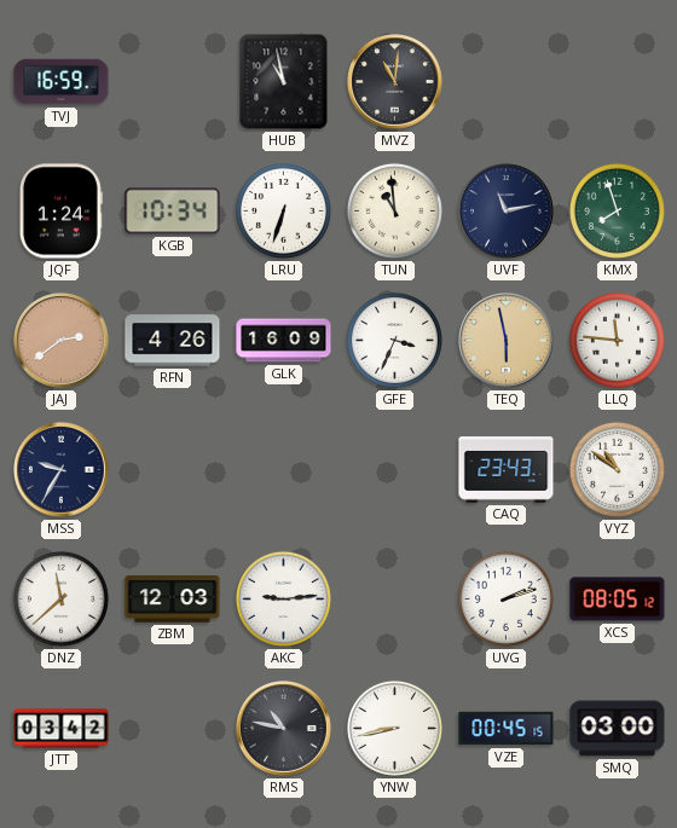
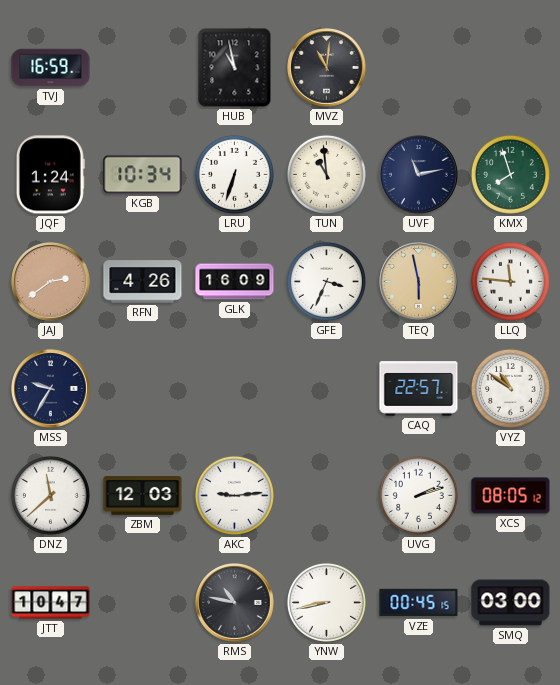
CAQ: 23:43 -> 22:57 (419, 389)
JTT: 03:42 -> 10:47 (51, 603)
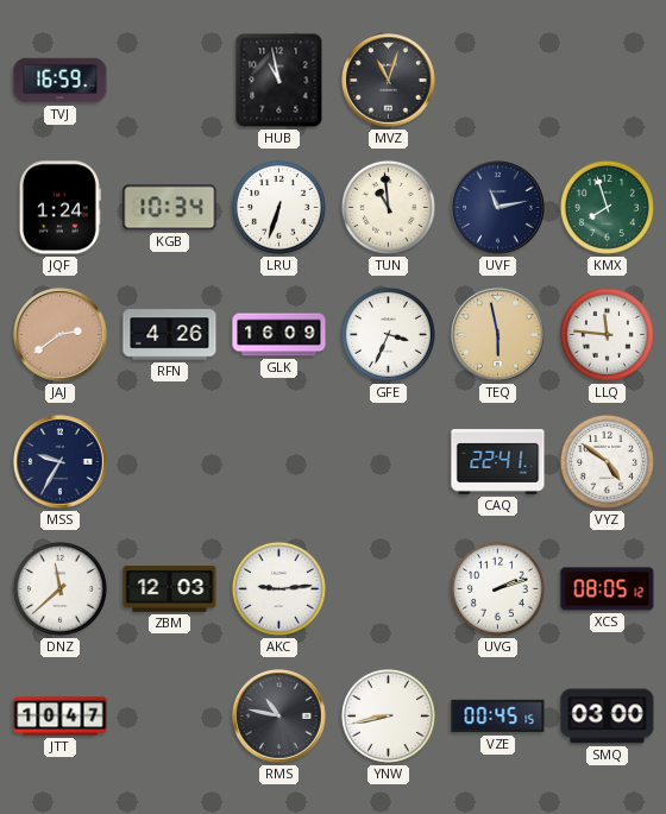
MVZ: 11:01 -> 11:03 (389, 81)
CAQ: 22:57 -> 22:41 (498, 462)
VYZ: 10:51 -> 4:51 (607, 461)
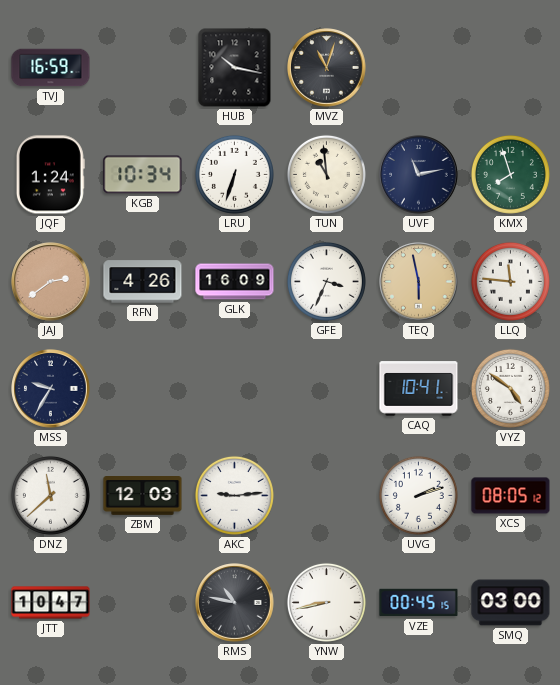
HUB: 10:58 -> 10:17 (235, 68)
CAQ: 22:41 -> 10:41 (419, 389)
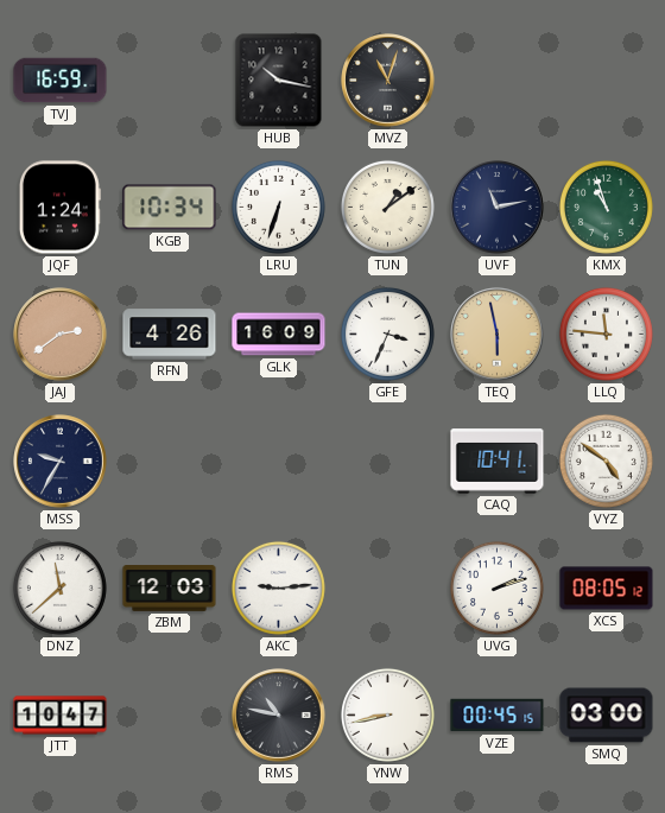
TUN: 10:59 -> 1:09 (387, 207)
KMX: 7:57 -> 10:57 (606, 207)
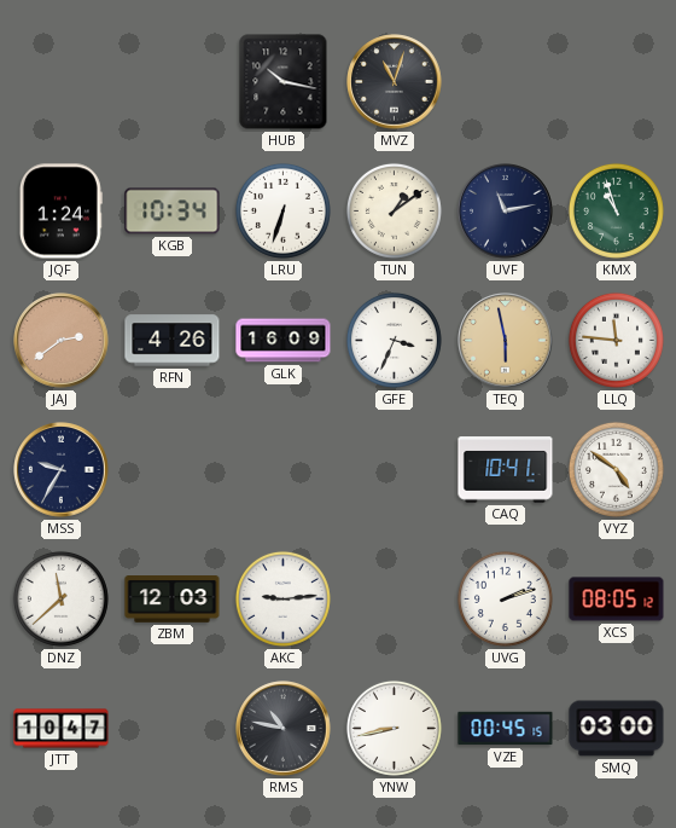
TVJ: 16:59 -> none (61, 81)
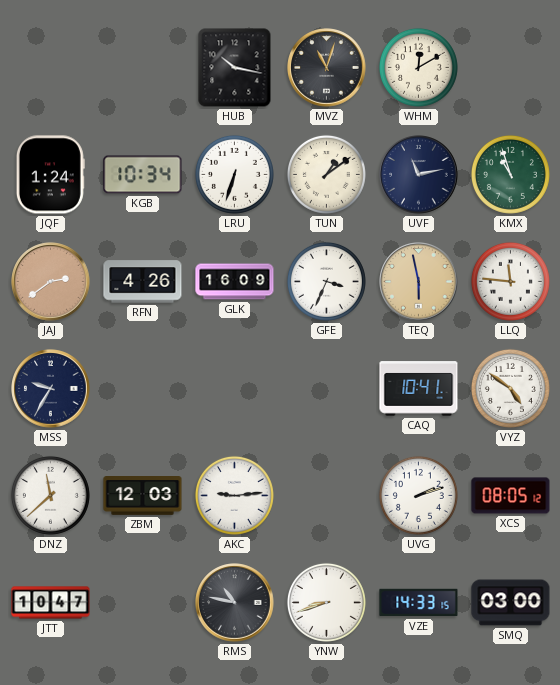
WHM: none -> 12:10 (418, 67)
YNW: 8:43 -> 8:42 (326, 602)
VZE: 00:45 -> 14:33 (419, 603)
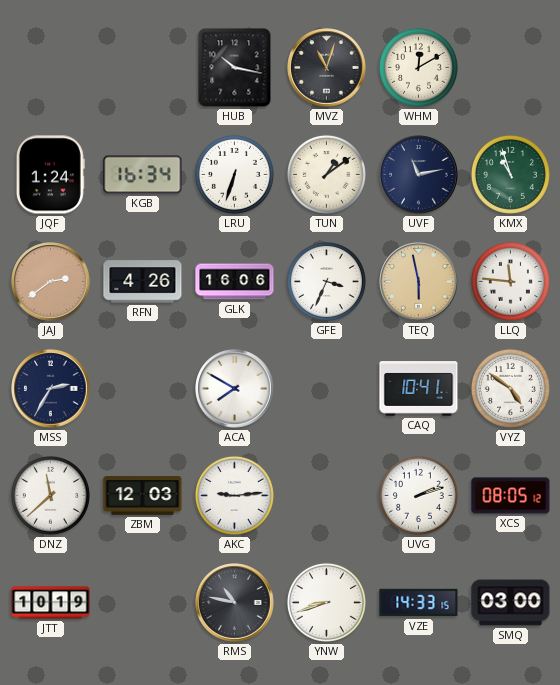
KGB: 10:34 -> 16:34 (143, 175)
GLK: 16:09 -> 16:06 (235, 282)
MSS: 9:35 -> 2:35 (51, 389)
ACA: none -> 7:50 (235, 389)
JTT: 10:47 -> 10:19 (51, 603)
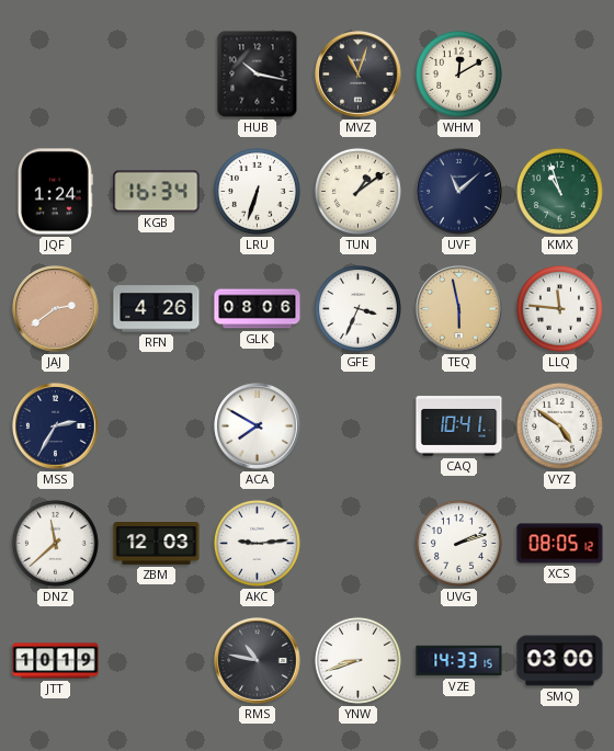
UVF: 11:13 -> 11:08 (459, 192)
GLK: 16:06 -> 08:06 (258, 309)
